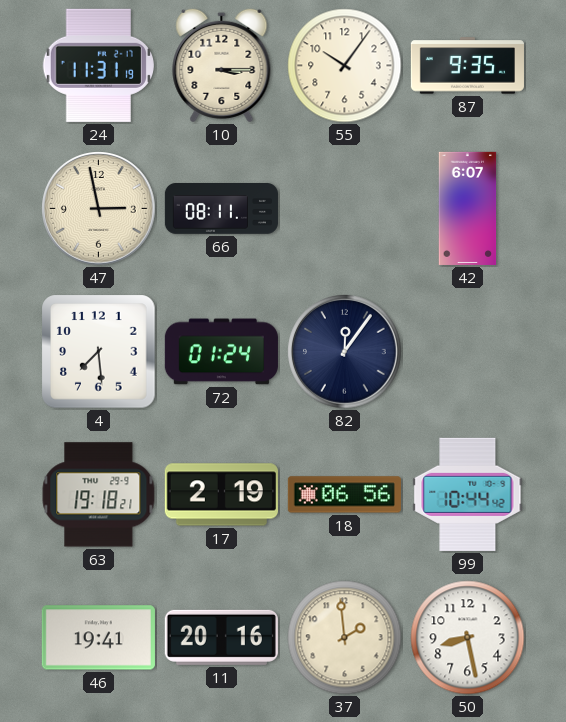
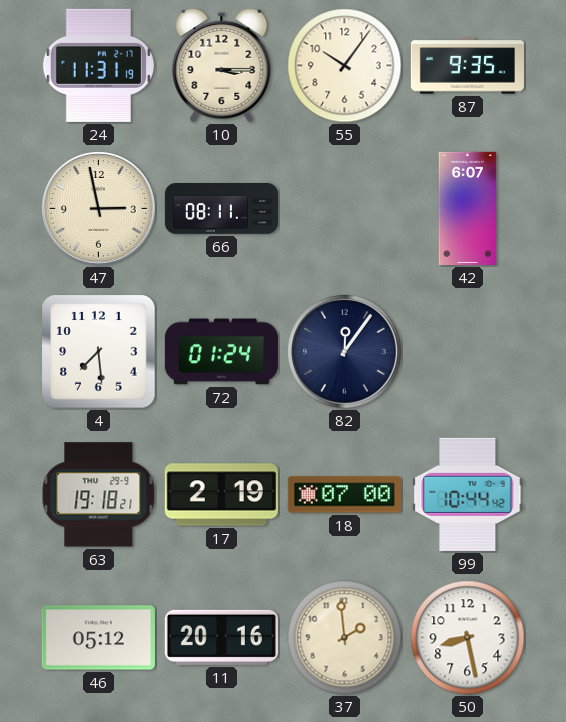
18: 06:56 -> 07:00 (344, 495)
46: 19:41 -> 05:12 (98, 638)
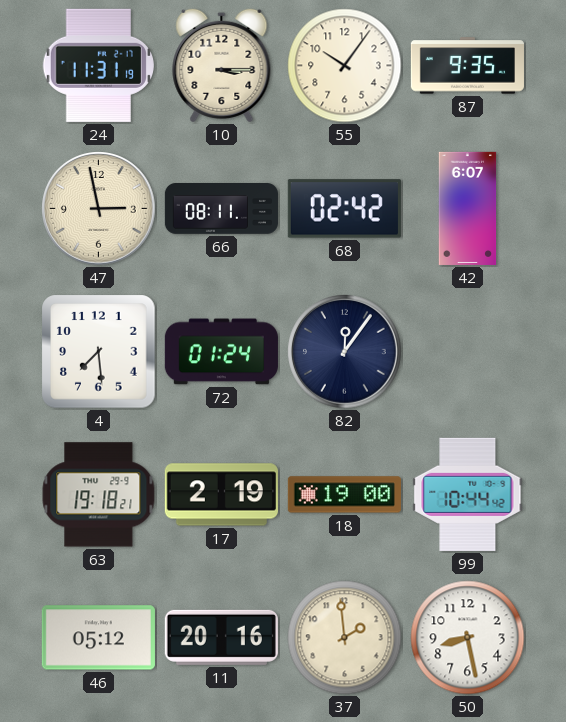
68: none -> 02:42 (344, 209)
18: 07:00 -> 19:00 (344, 495)
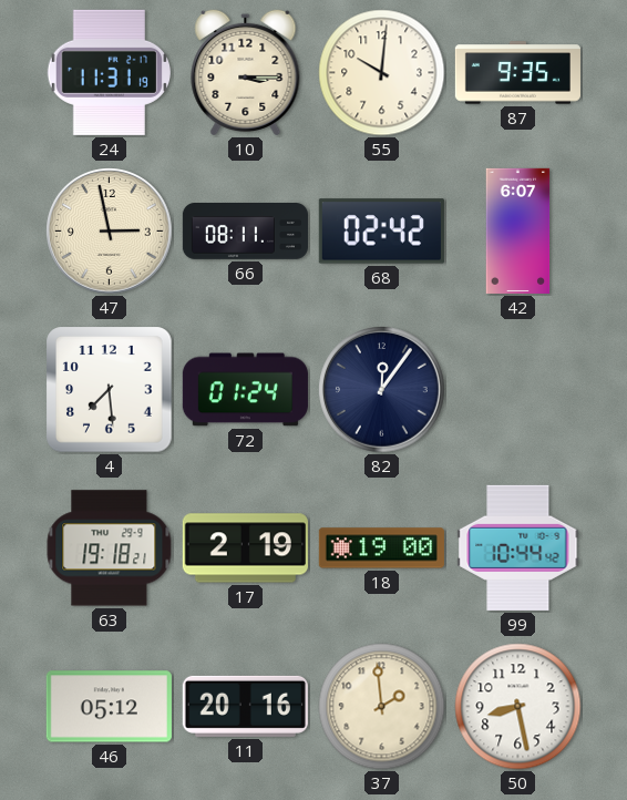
55: 10:06 -> 10:01 (382, 73)
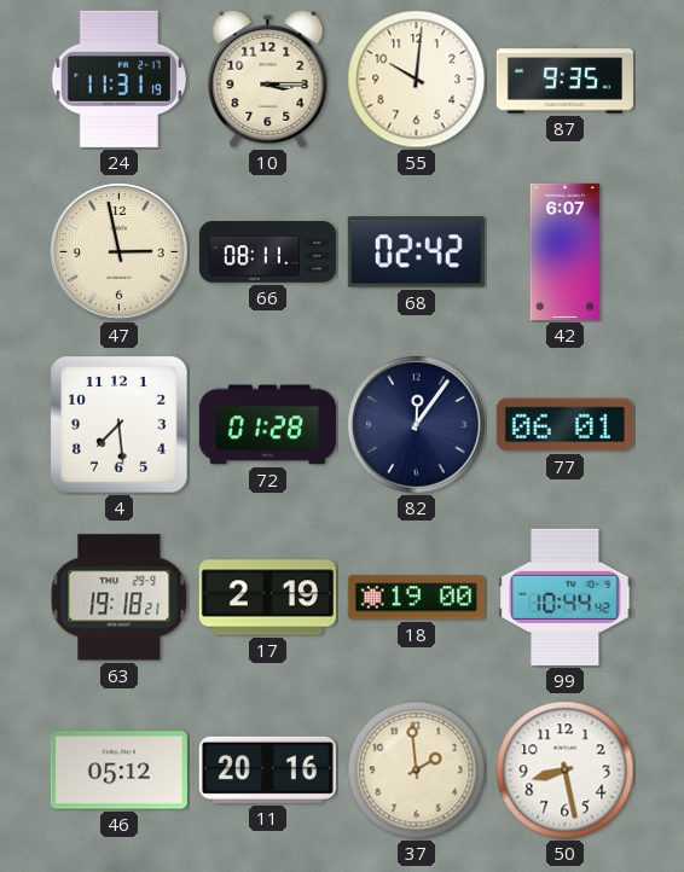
72: 01:24 -> 01:28 (267, 425)
77: none -> 06:01 (564, 425)
